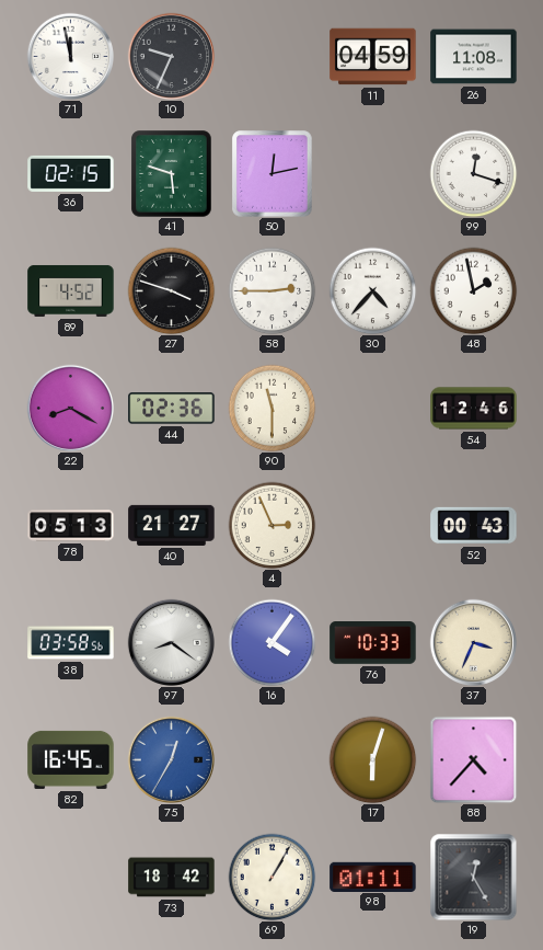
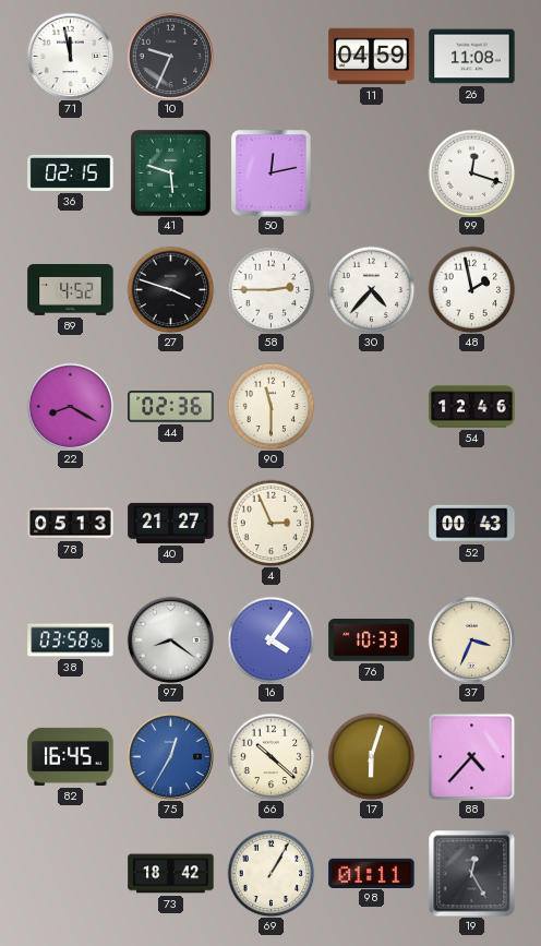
66: none -> 10:22 (270, 756)
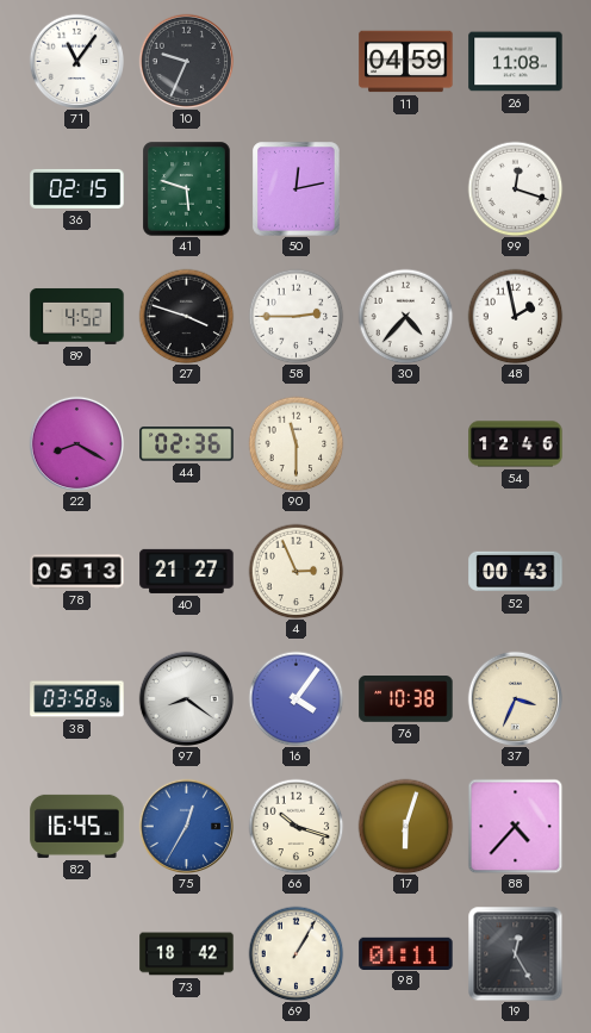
71: 11:58 -> 11:06 (76, 61)
76: 10:33 -> 10:38 (406, 699)
66: 10:22 -> 10:18 (295, 826)
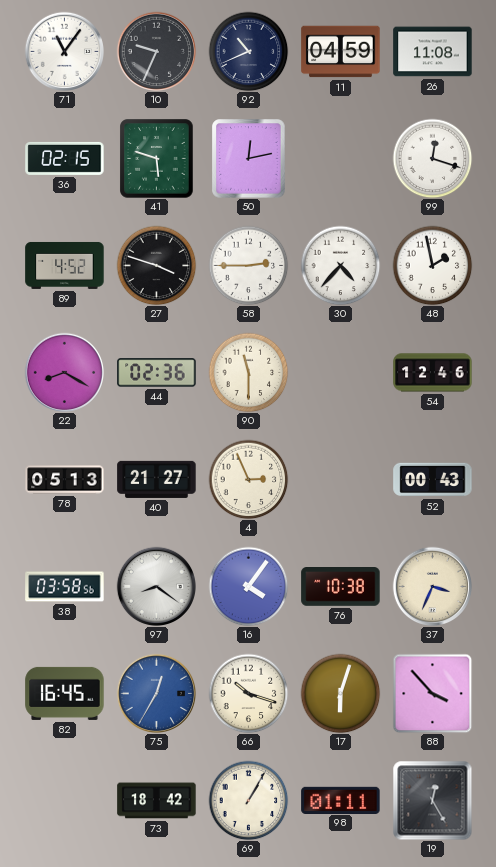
92: none -> 10:41 (248, 51)
88: 4:37 -> 3:53 (432, 693)
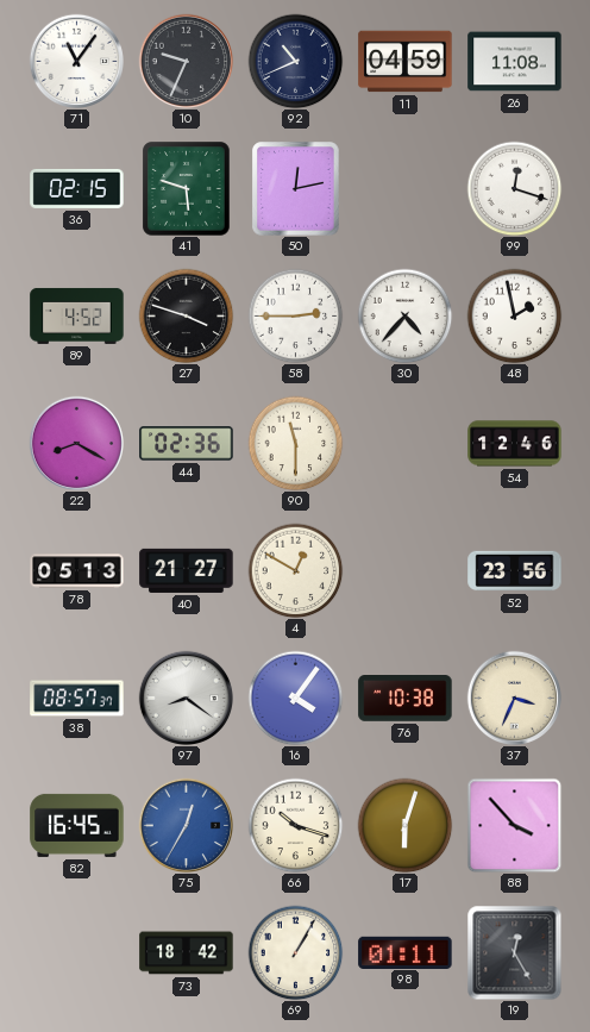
4: 2:56 -> 12:50 (295, 570)
52: 00:43 -> 23:56 (515, 571)
38: 03:58 -> 08:57 (77, 699)
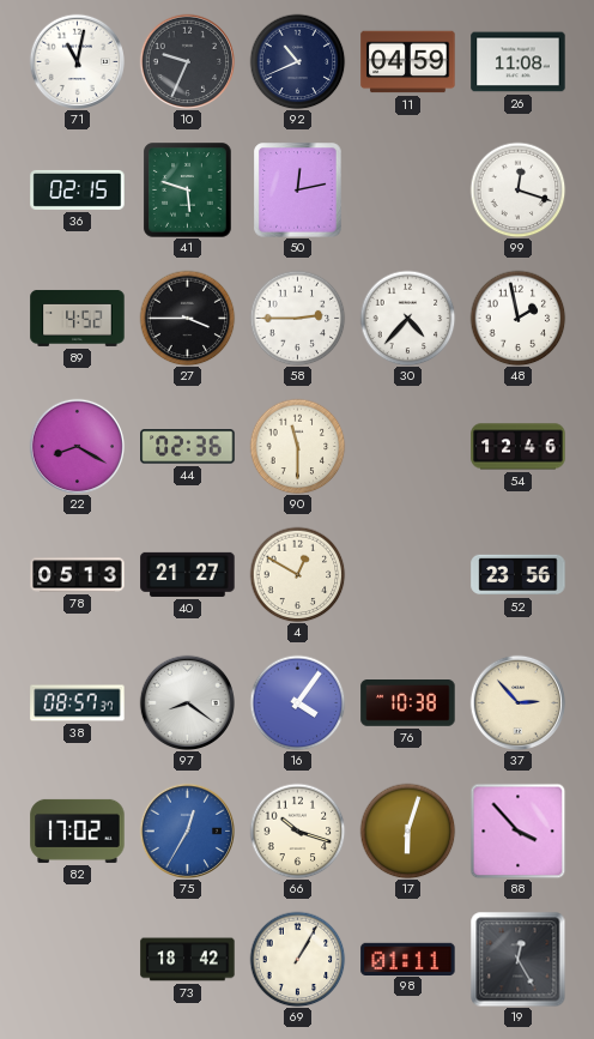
71: 11:06 -> 11:02 (77, 61)
27: 3:48 -> 3:45 (187, 318)
37: 3:34 -> 2:53 (517, 702)
82: 16:45 -> 17:02 (78, 830)
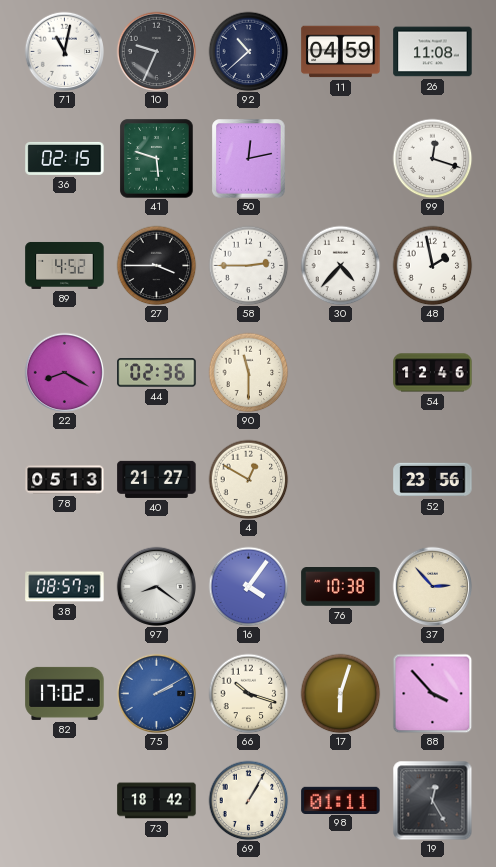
92: 10:41 -> 10:38 (248, 51)
75: 12:35 -> 2:10 (156, 693)
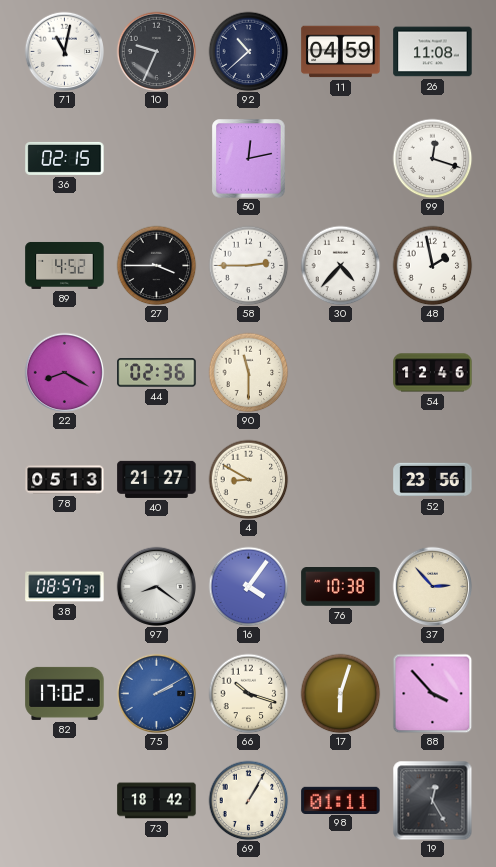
41: 5:48 -> none (157, 159)
4: 12:50 -> 8:50 (248, 479)
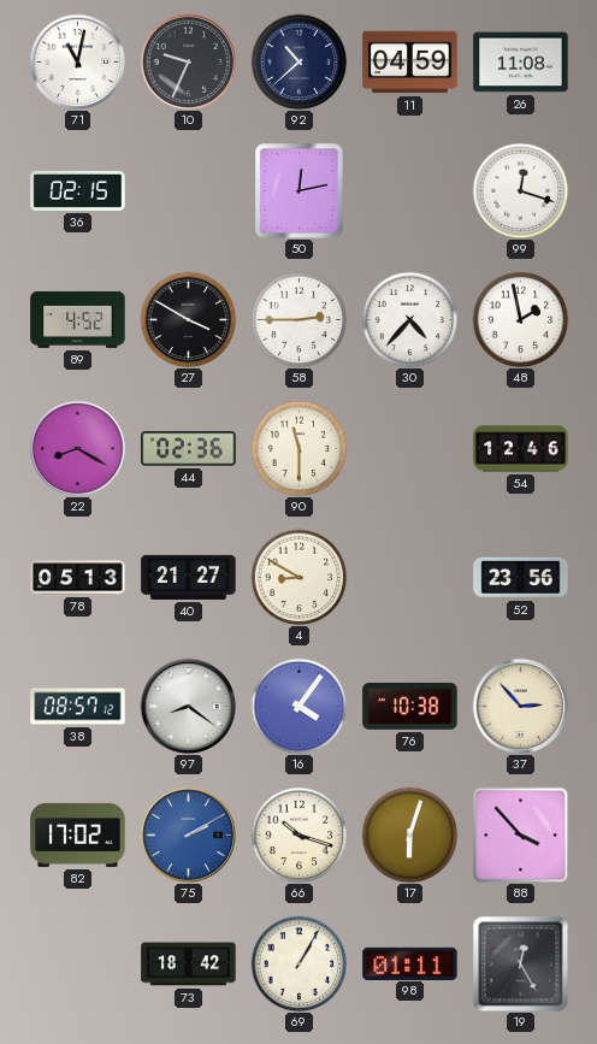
27: 3:45 -> 3:50 (188, 319)
38: 08:57:37 -> 08:57:12 (78, 707)
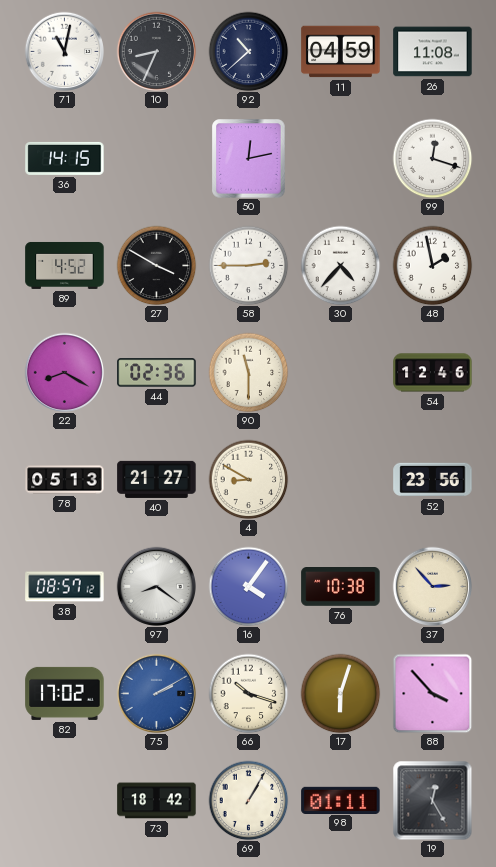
10: 9:34 -> 8:34 (156, 51)
36: 02:15 -> 14:15 (65, 158)
